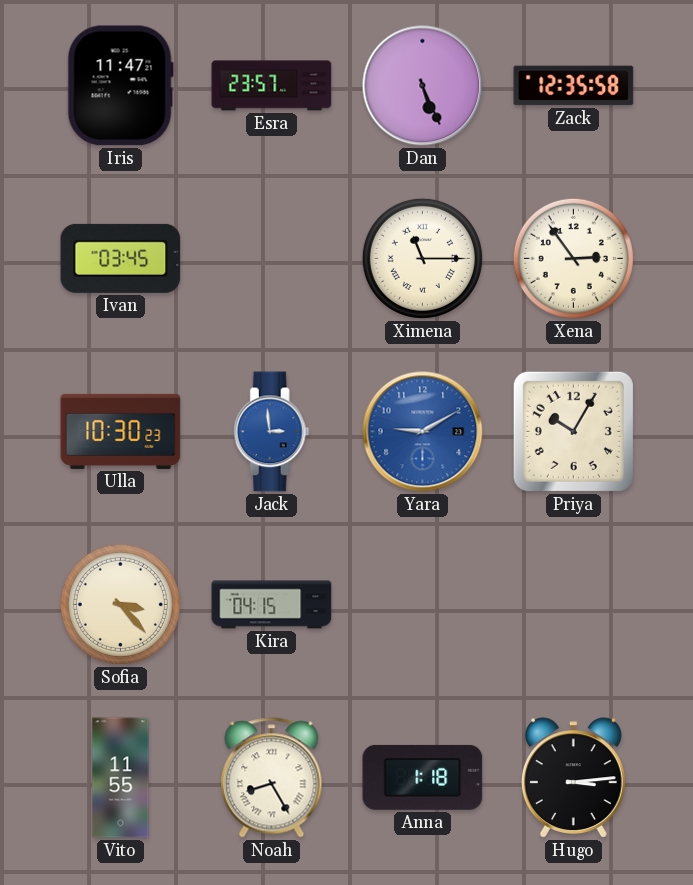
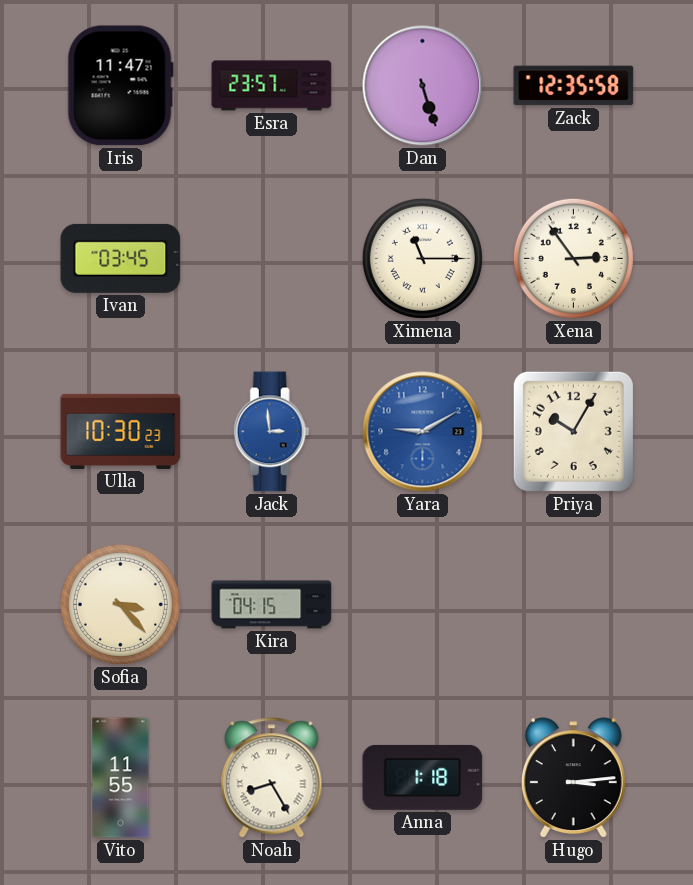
Dan: 5:26 -> 5:27 (423, 86)
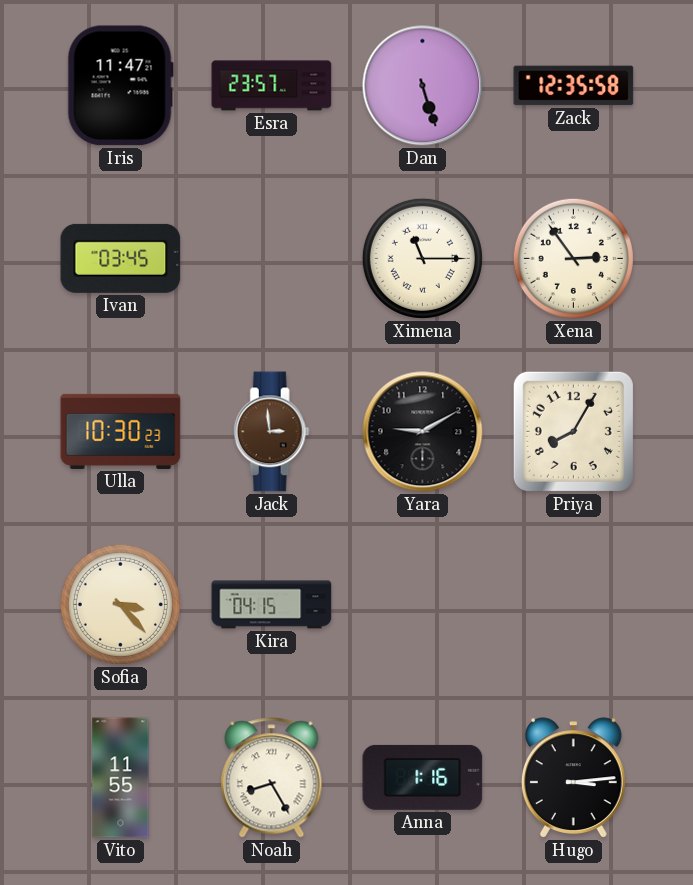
Jack dial: blue -> brown (271, 432)
Yara dial: blue -> black (423, 432)
Priya: 10:05 -> 8:05 (573, 431)
Anna: 1:18 -> 1:16 (423, 777)
